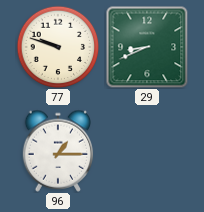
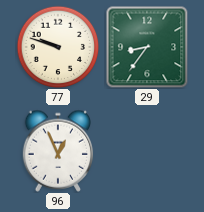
29: 8:41 -> 8:36 (147, 47)
96: 1:15 -> 12:56 (58, 151)
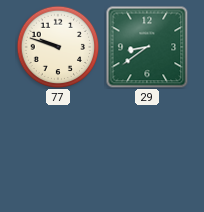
29: 8:36 -> 8:39 (147, 47)
96: 12:56 -> none (58, 151)
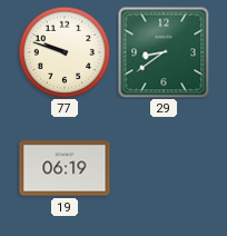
19: none -> 06:19 (65, 168)
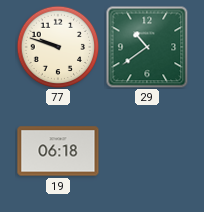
29: 8:39 -> 10:39 (147, 47)
19: 06:19 -> 06:18 (58, 151)
